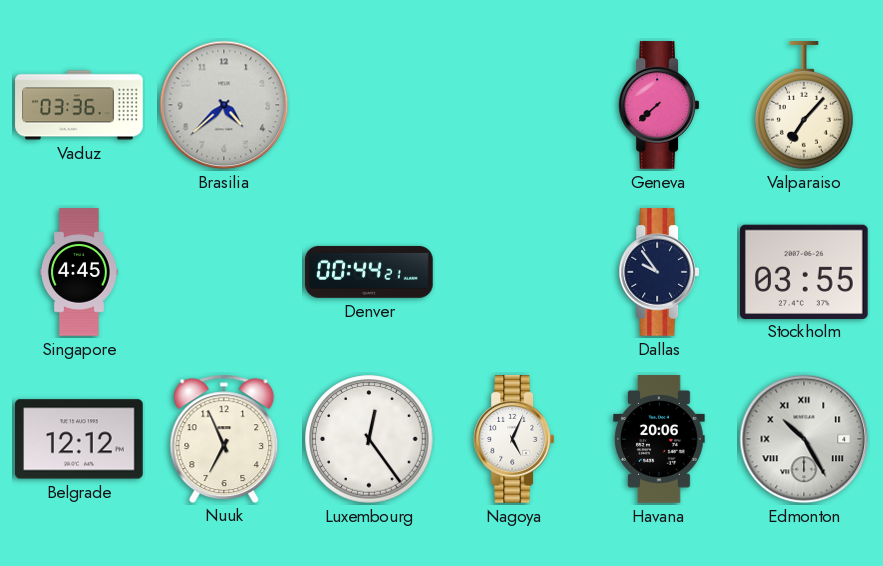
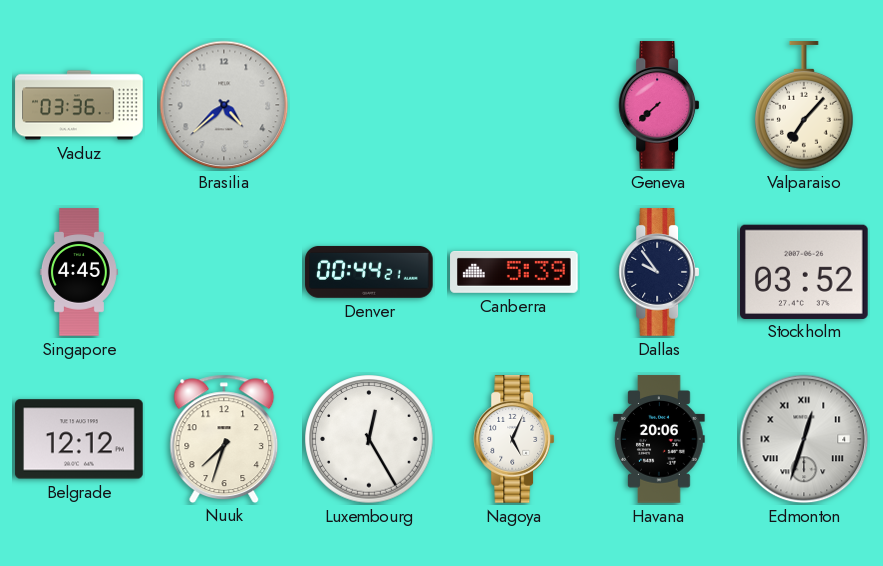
Canberra: none -> 5:39 (514, 272)
Stockholm: 03:55 -> 03:52 (805, 271)
Nuuk: 6:56 -> 7:33 (224, 438)
Luxembourg: 12:24 -> 12:25 (369, 439)
Edmonton: 10:25 -> 12:33 (804, 439)
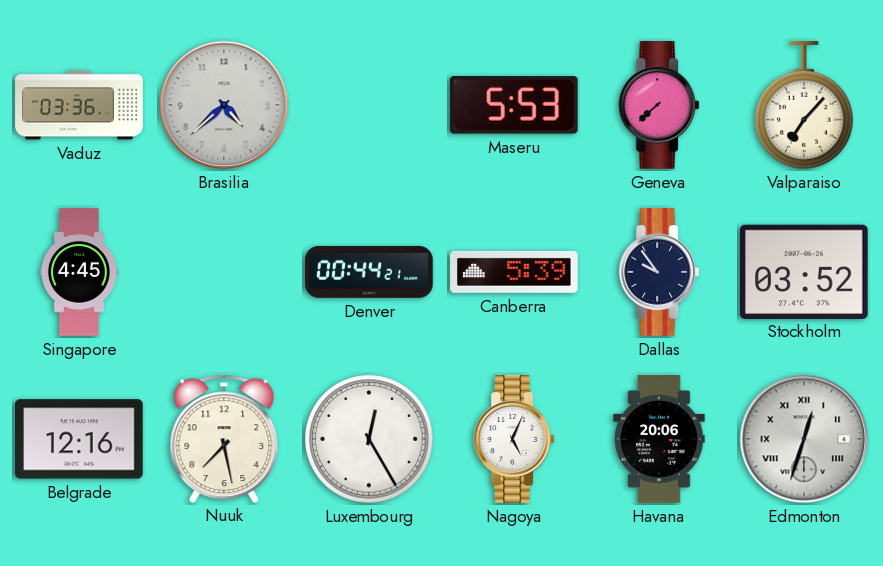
Maseru: none -> 5:53 (514, 106)
Belgrade: 12:12 -> 12:16 (79, 439)
Nuuk: 7:33 -> 7:28 (224, 438)
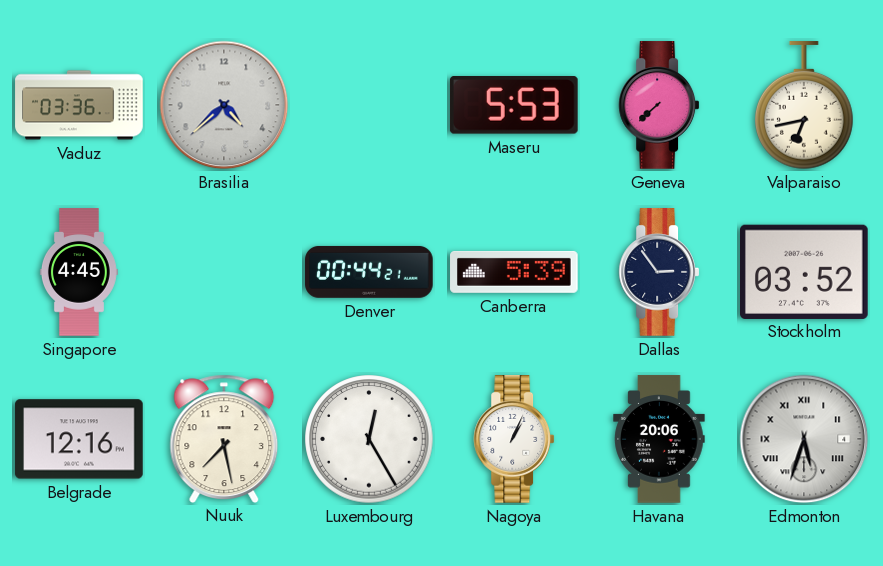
Valparaiso: 7:07 -> 6:43 (805, 106)
Dallas: 9:54 -> 2:54 (659, 272)
Nagoya: 5:04 -> 1:04 (514, 439)
Edmonton: 12:33 -> 5:33 (804, 439)
